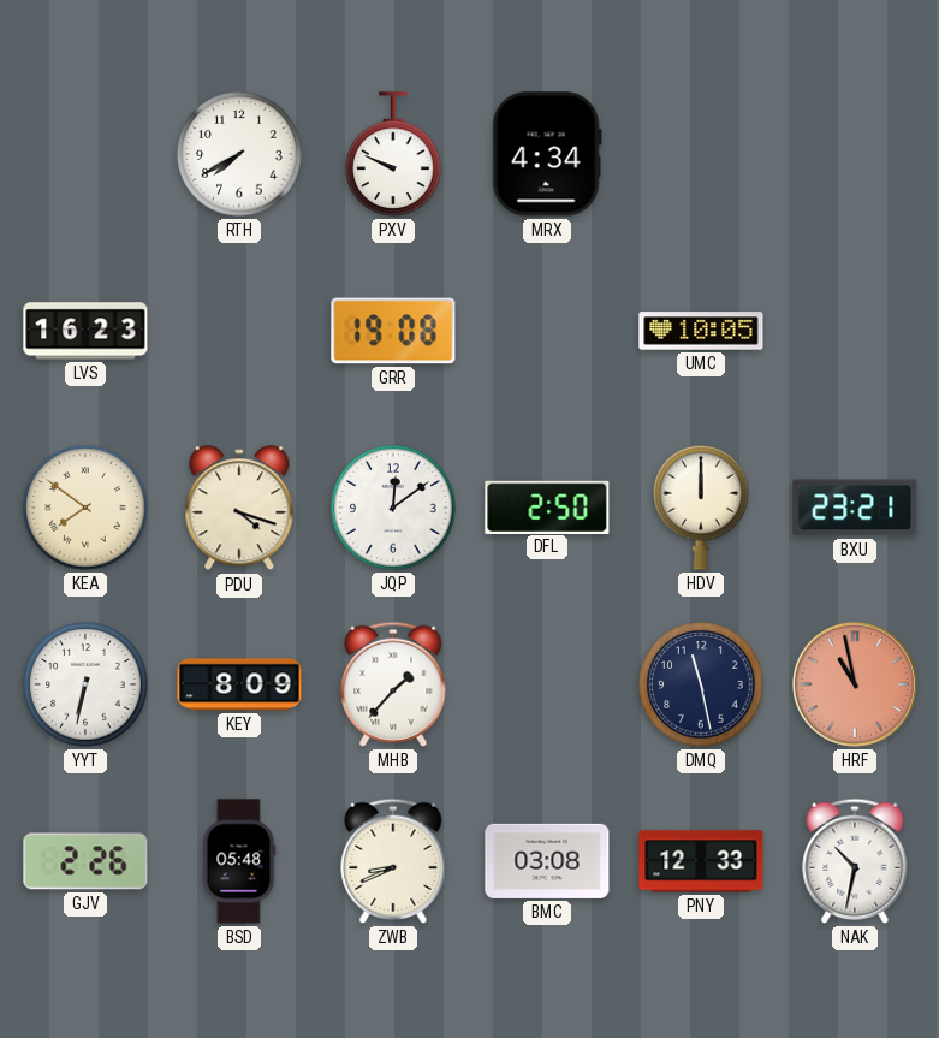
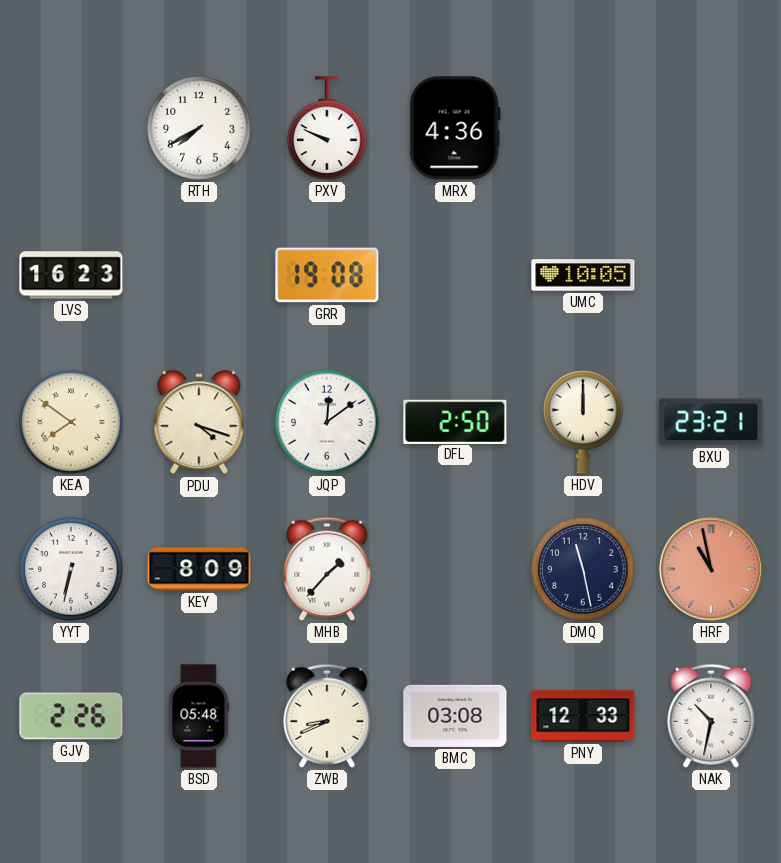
MRX: 4:34 -> 4:36 (455, 128)
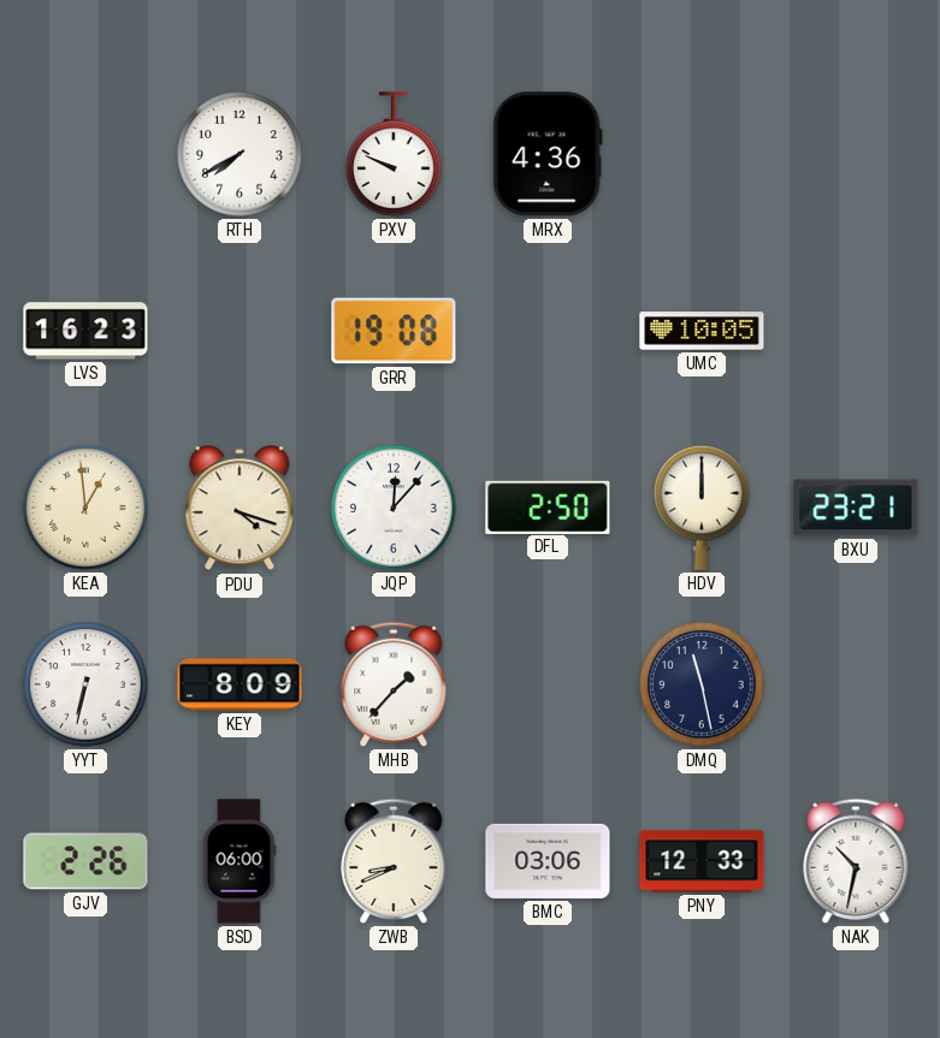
KEA: 7:51 -> 12:59 (85, 508)
JQP: 12:09 -> 12:07 (394, 508)
HRF: 10:58 -> none (711, 569)
BSD: 05:48 -> 06:00 (240, 861)
BMC: 03:08 -> 03:06 (548, 861)
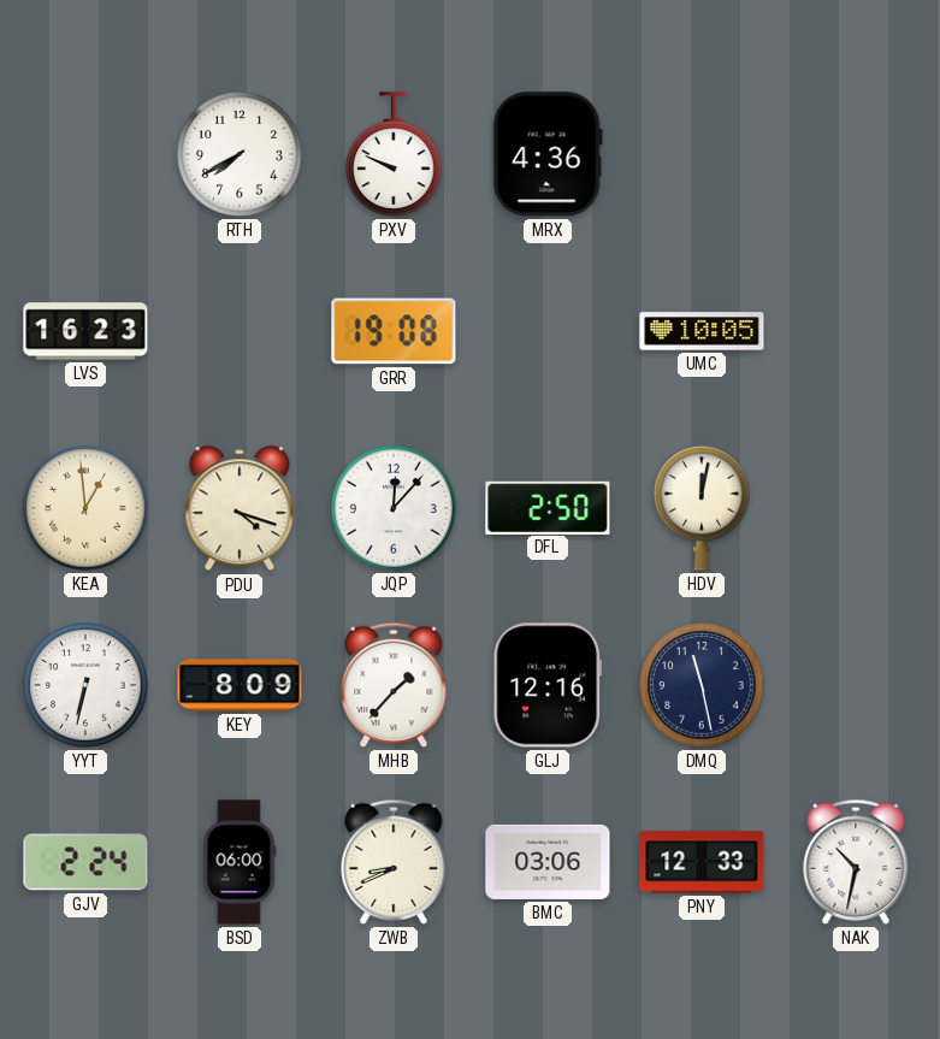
HDV: 12:00 -> 12:02 (702, 508)
BXU: 23:21 -> none (856, 508)
GLJ: none -> 12:16 (548, 685)
GJV: 2:26 -> 2:24 (85, 862)
